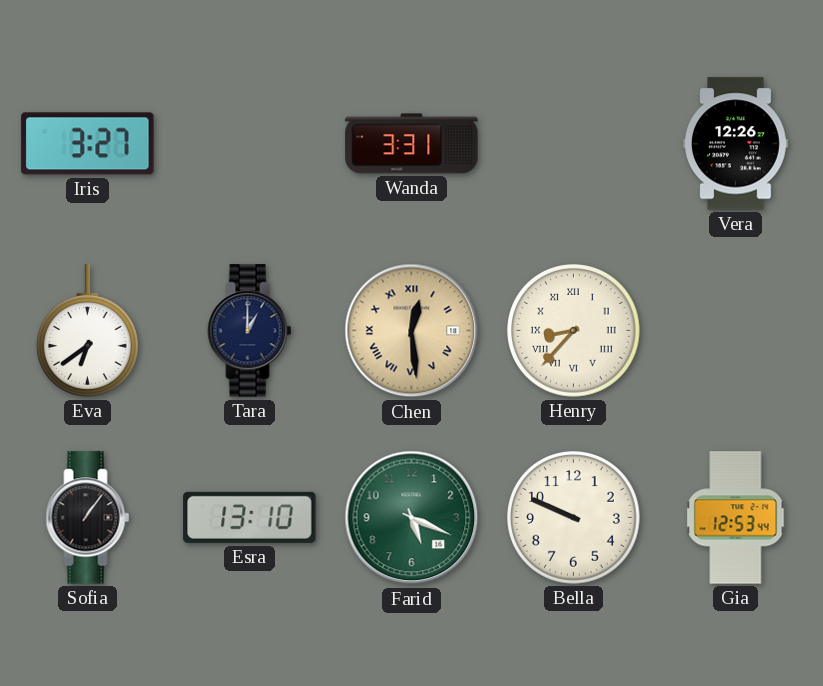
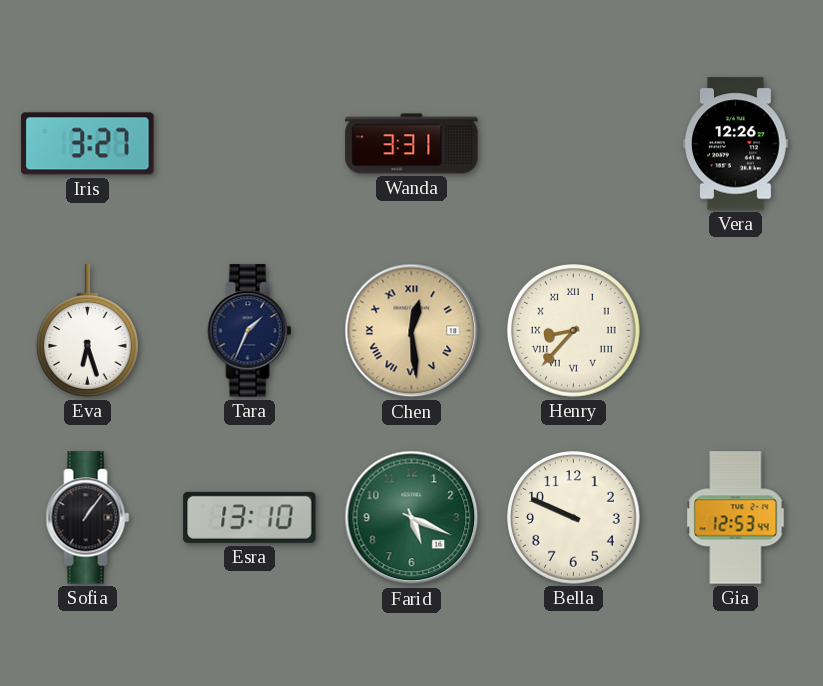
Eva: 6:39 -> 6:27 (87, 331)
Tara: 1:00 -> 1:34 (250, 331)
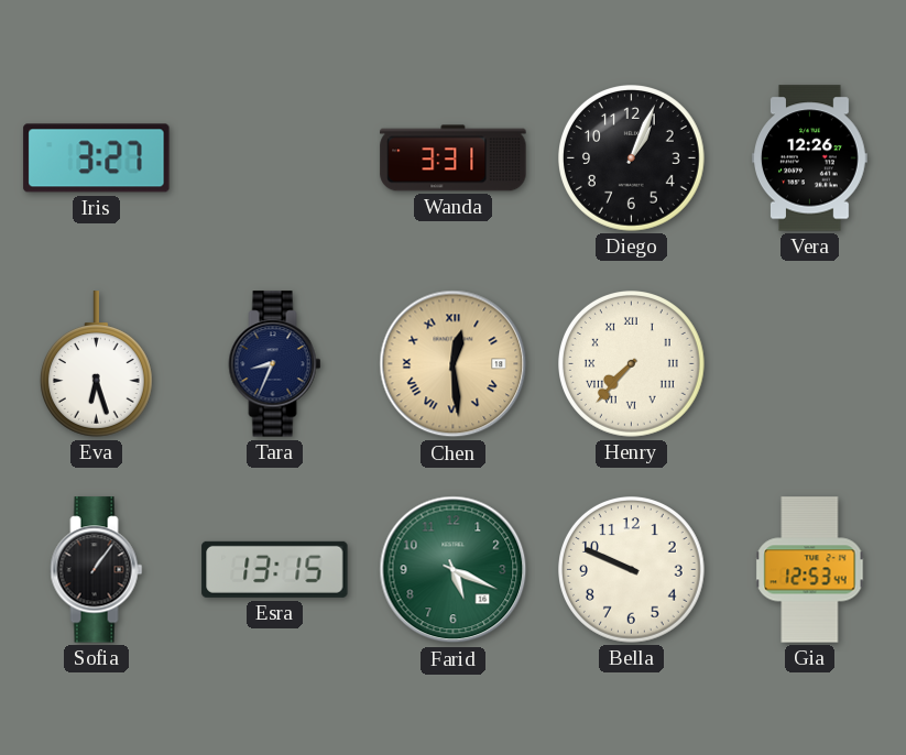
Diego: none -> 1:04 (632, 158)
Tara: 1:34 -> 8:34 (275, 364)
Henry: 8:37 -> 7:37 (632, 364)
Esra: 13:10 -> 13:15 (275, 569)
